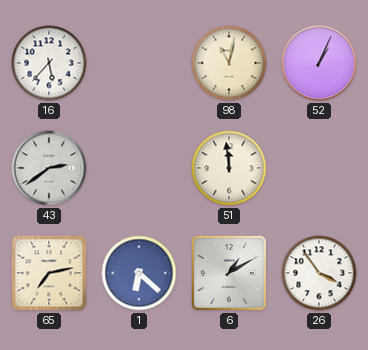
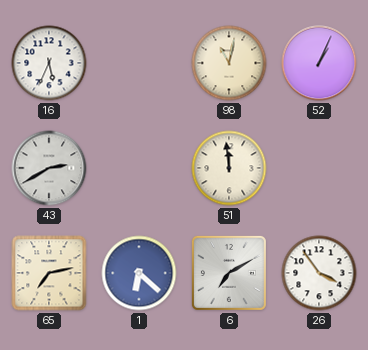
16: 5:37 -> 5:34 (49, 63)
43: 2:39 -> 2:40 (49, 168)
6: 1:10 -> 7:10 (229, 273)
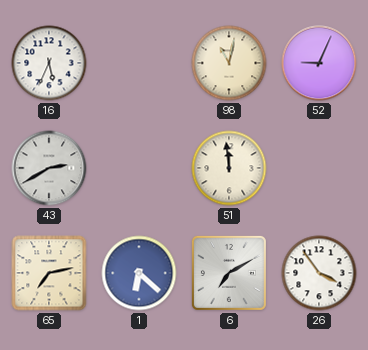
52: 1:04 -> 9:04 (319, 63)
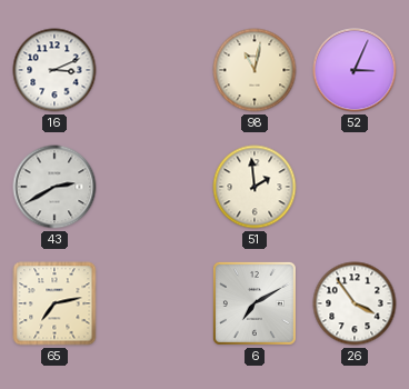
16: 5:34 -> 3:11 (54, 70)
52: 9:04 -> 3:04 (355, 70)
51: 11:59 -> 1:59 (255, 187)
1: 6:22 -> none (139, 273)
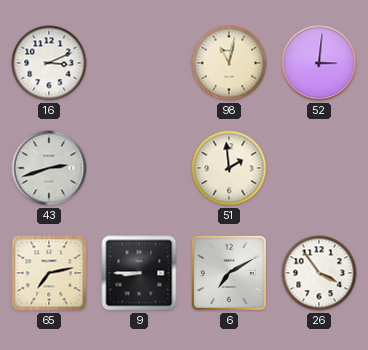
52: 3:04 -> 3:01 (319, 63)
43: 2:40 -> 2:42 (49, 168)
9: none -> 8:45 (139, 273)
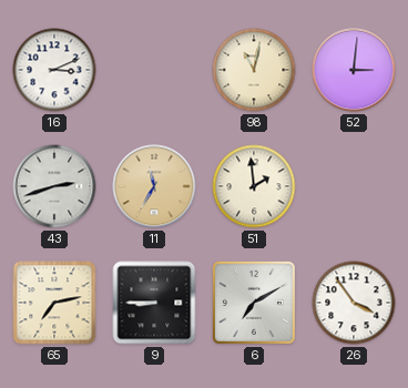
11: none -> 11:35 (154, 186)
